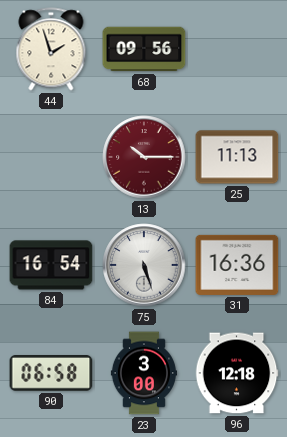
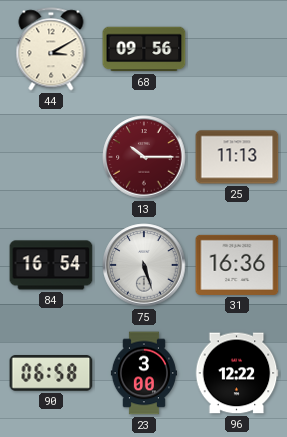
44: 1:57 -> 3:10 (51, 49)
96: 12:18 -> 12:22 (237, 373)
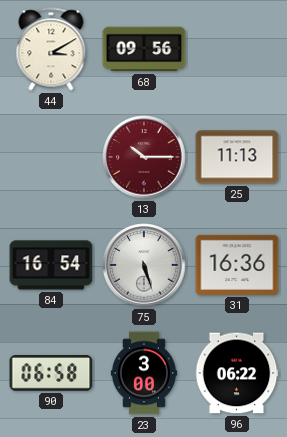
96: 12:22 -> 06:22 (237, 373)
